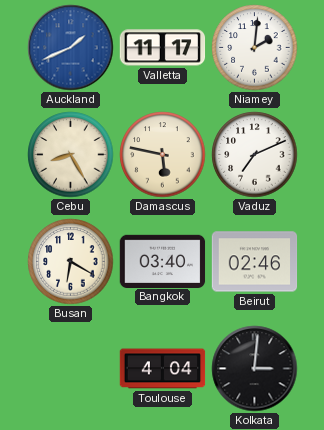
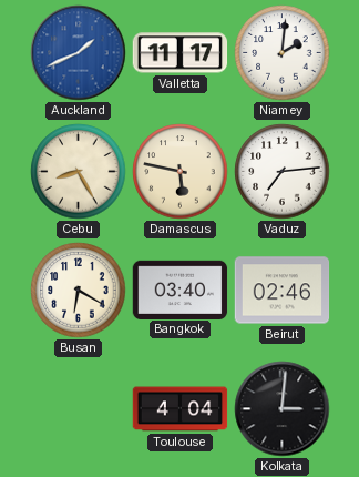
Vaduz: 7:11 -> 7:14 (283, 172)
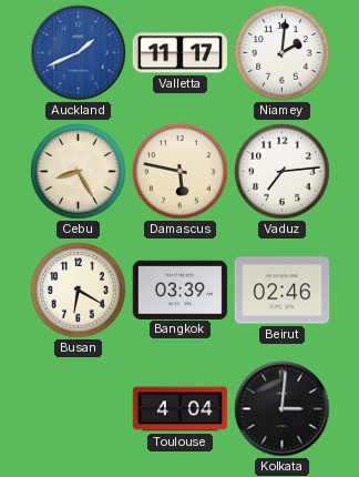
Bangkok: 03:40 -> 03:39 (181, 290)
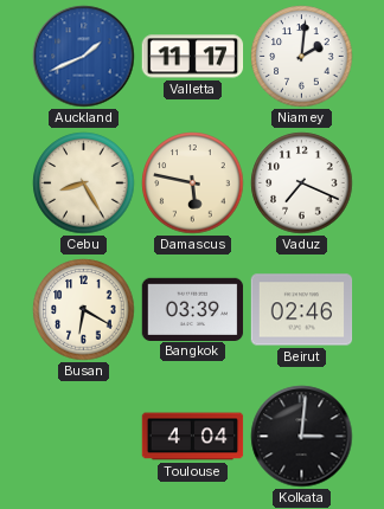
Vaduz: 7:14 -> 7:19 (302, 183)
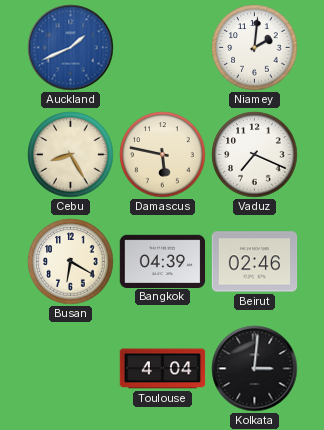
Valletta: 11:17 -> none (193, 57)
Bangkok: 03:39 -> 04:39 (163, 261)
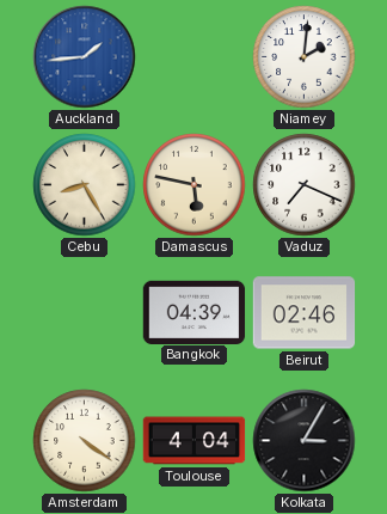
Auckland: 1:41 -> 1:44 (85, 57)
Busan: 6:20 -> none (71, 262)
Amsterdam: none -> 4:21 (85, 441)
Kolkata: 3:01 -> 3:05 (305, 441)
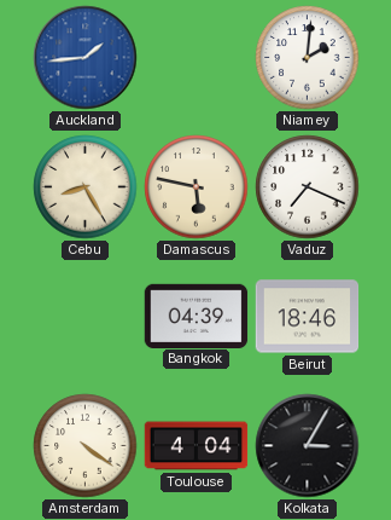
Beirut: 02:46 -> 18:46 (308, 317)
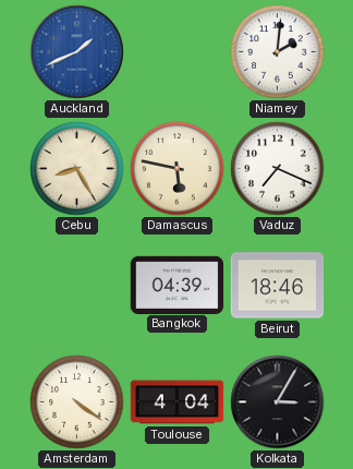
Auckland: 1:44 -> 1:41 (77, 52)
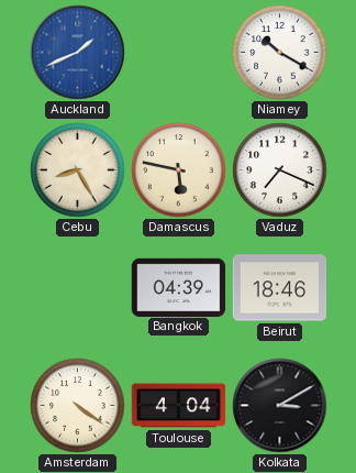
Niamey: 2:01 -> 10:20 (280, 53)
Kolkata: 3:05 -> 3:10 (280, 406)
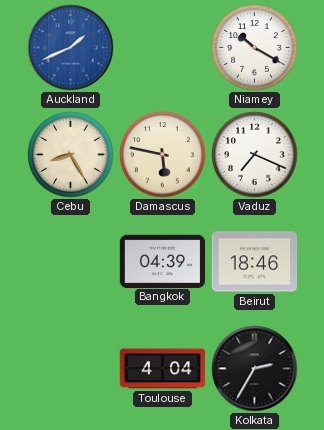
Amsterdam: 4:21 -> none (78, 406)
Kolkata: 3:10 -> 2:35 (255, 369)
